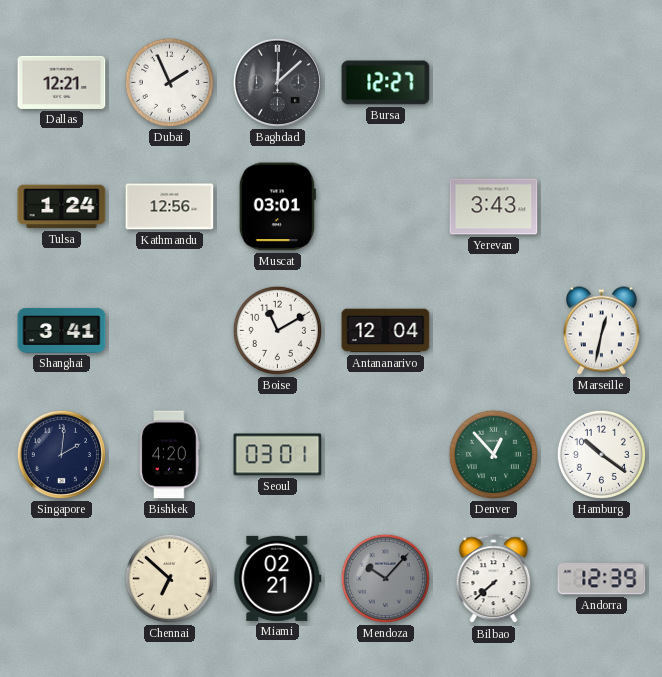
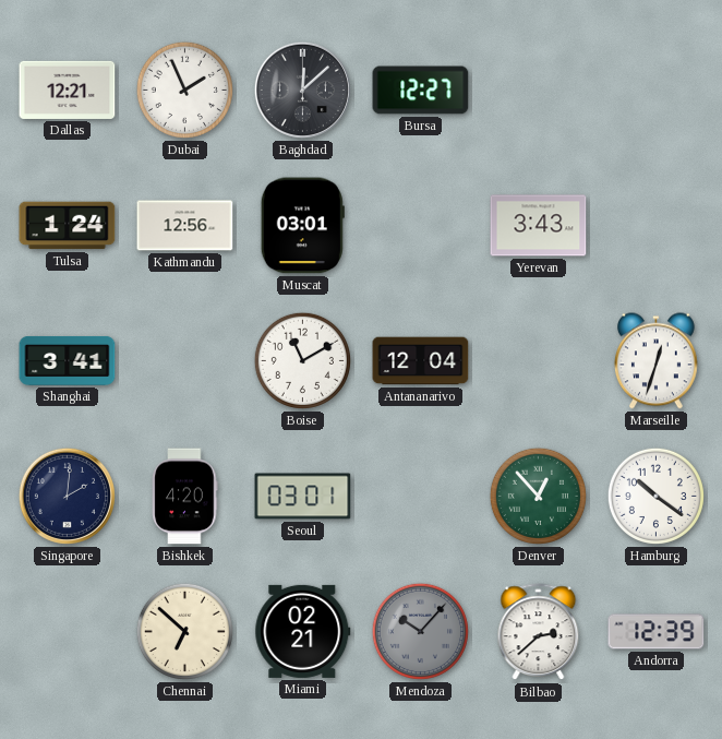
Marseille: 12:32 -> 12:33 (655, 361)
Bilbao: 7:38 -> 2:38 (539, 632)
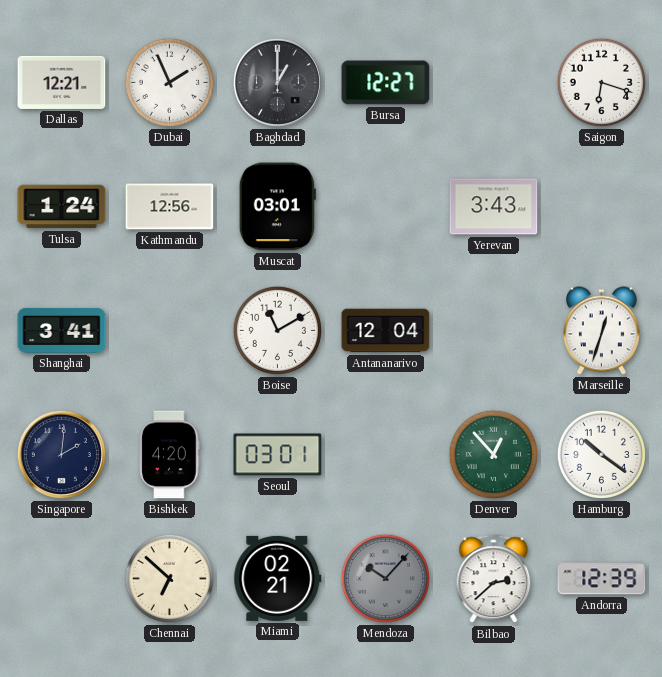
Baghdad: 12:08 -> 1:00 (277, 82)
Saigon: none -> 6:18 (601, 82)
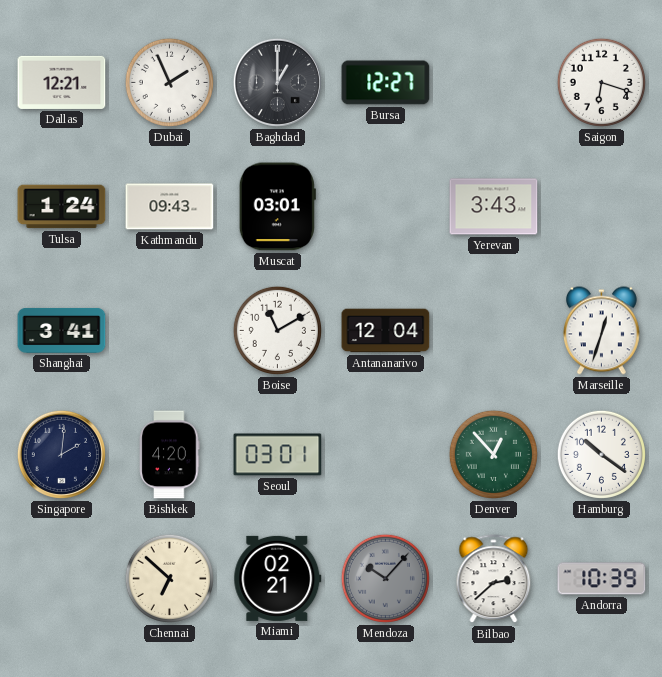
Kathmandu: 12:56 -> 09:43 (170, 207)
Andorra: 12:39 -> 10:39 (602, 579)
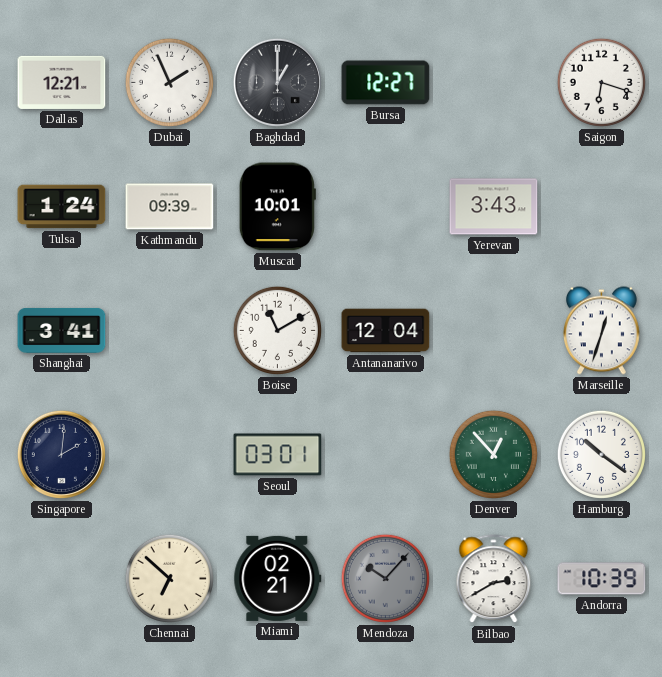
Kathmandu: 09:43 -> 09:39 (170, 207)
Muscat: 03:01 -> 10:01 (277, 207)
Bishkek: 4:20 -> none (170, 455)
Bilbao: 2:38 -> 2:40 (494, 579)
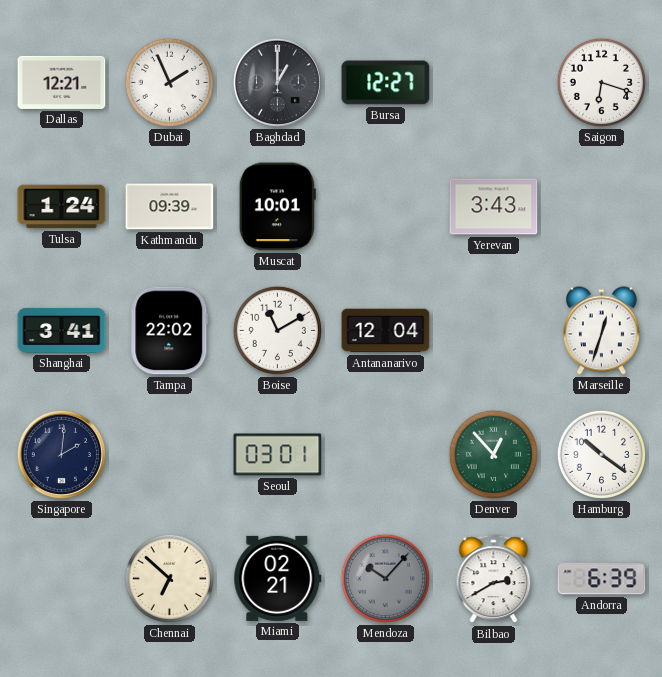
Tampa: none -> 22:02 (170, 331)
Andorra: 10:39 -> 6:39 (602, 579)
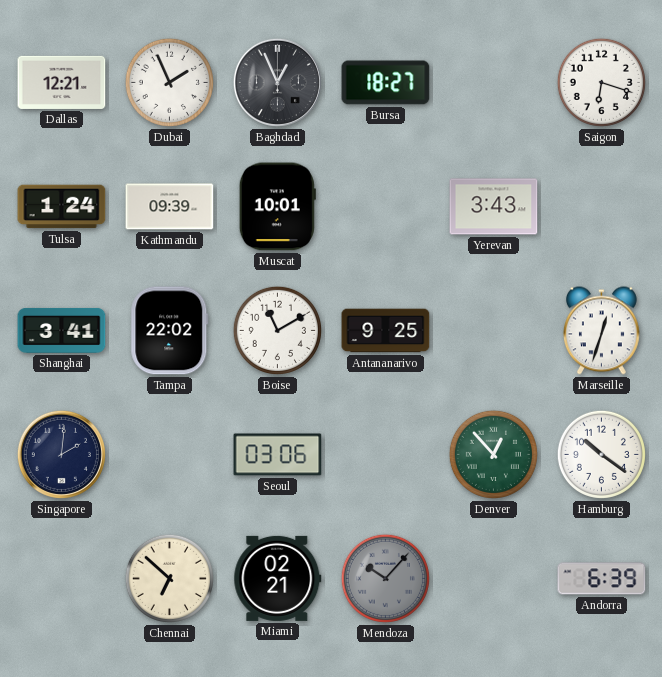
Baghdad: 1:00 -> 12:56 (277, 82)
Bursa: 12:27 -> 18:27 (386, 83)
Antananarivo: 12:04 -> 9:25 (386, 331)
Seoul: 03:01 -> 03:06 (278, 455)
Bilbao: 2:40 -> none (494, 579)
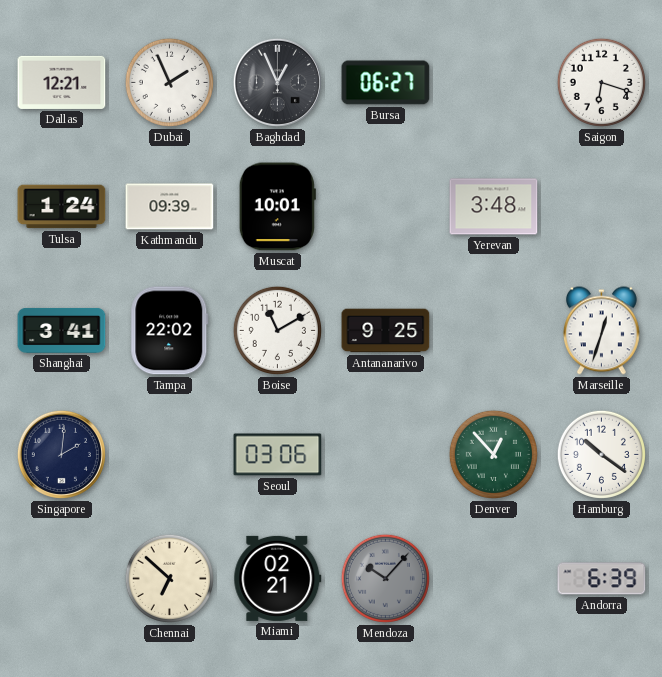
Bursa: 18:27 -> 06:27 (386, 83)
Yerevan: 3:43 -> 3:48 (494, 207)
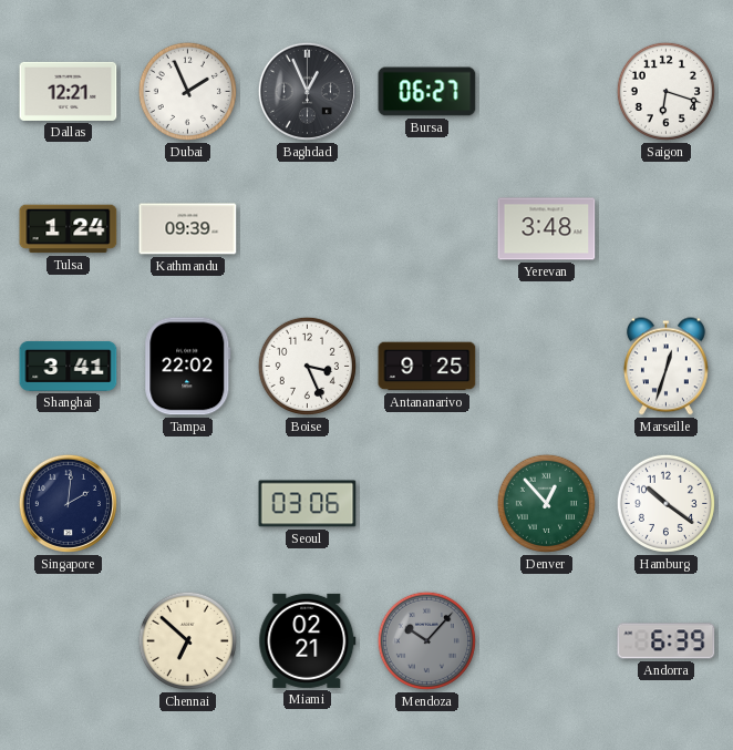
Muscat: 10:01 -> none (277, 207)
Boise: 11:10 -> 3:26 (307, 366)
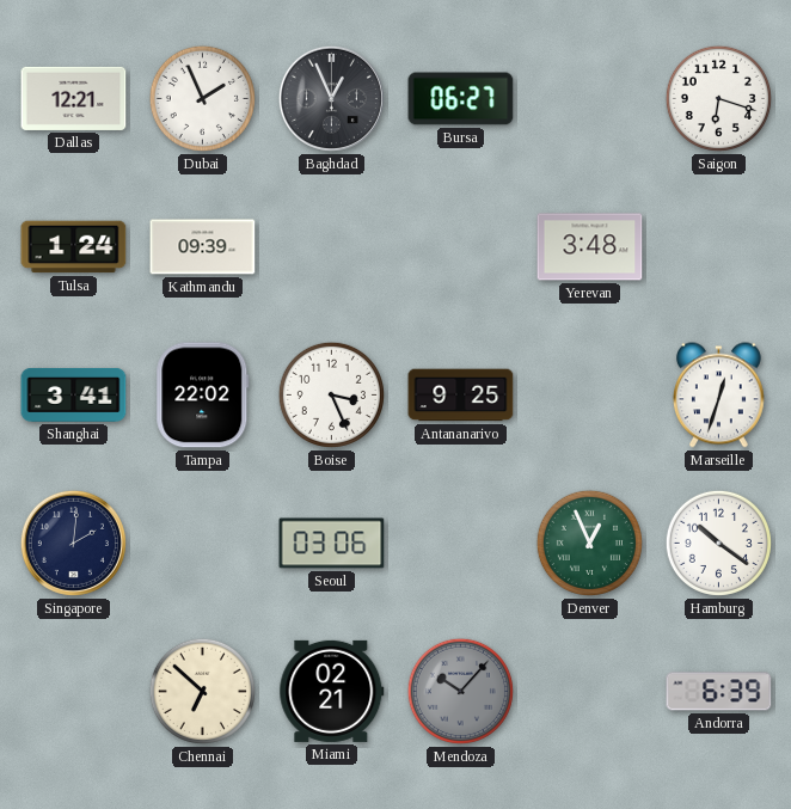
Denver: 12:53 -> 12:56 (589, 543)
